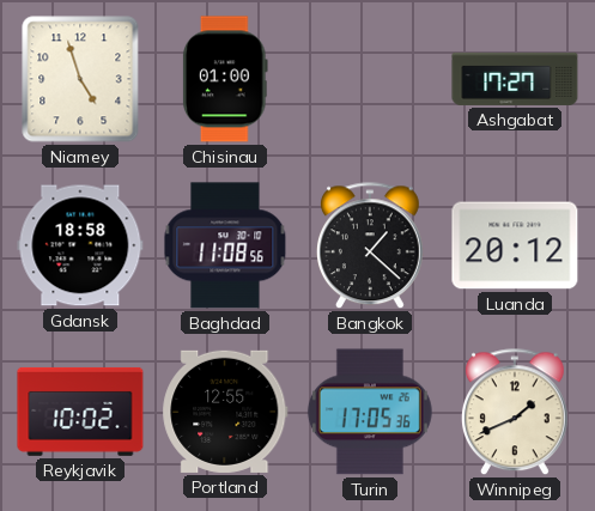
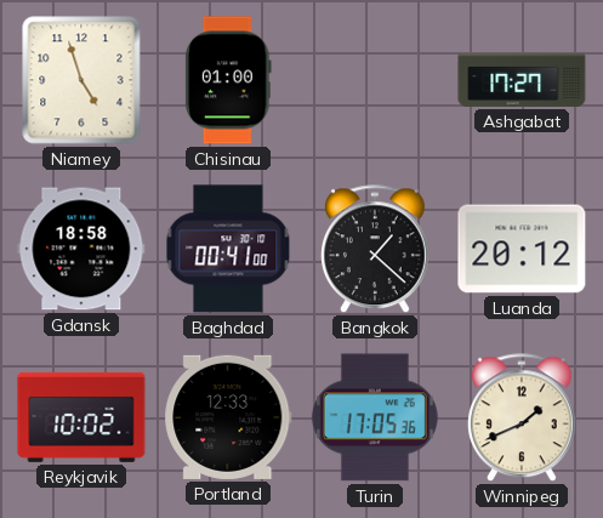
Baghdad: 11:08 -> 00:41 (228, 249)
Portland: 12:55 -> 12:33 (228, 417)
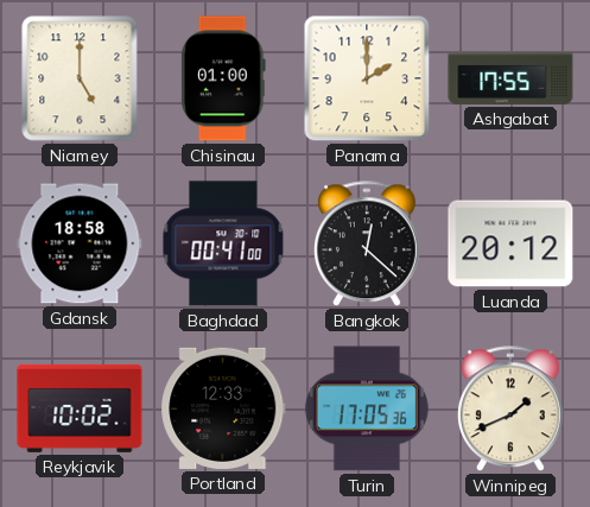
Niamey: 4:57 -> 5:00 (80, 78)
Panama: none -> 2:00 (367, 78)
Ashgabat: 17:27 -> 17:55 (510, 78)
Bangkok: 1:22 -> 12:22 (367, 245)
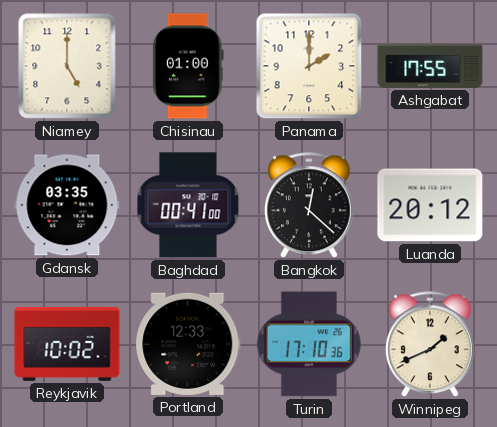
Gdansk: 18:58 -> 03:35 (67, 205)
Turin: 17:05 -> 17:10 (309, 344)
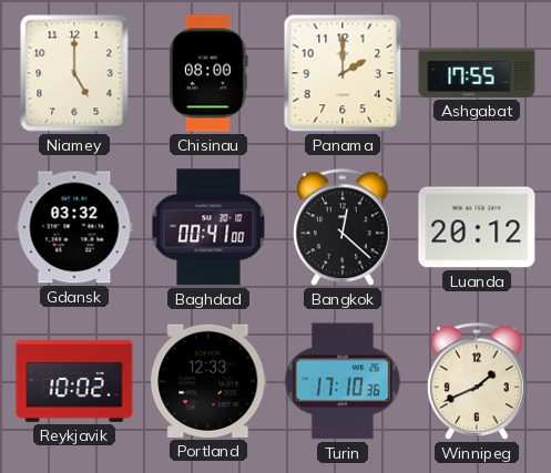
Chisinau: 01:00 -> 08:00 (210, 73)
Gdansk: 03:35 -> 03:32 (74, 227)
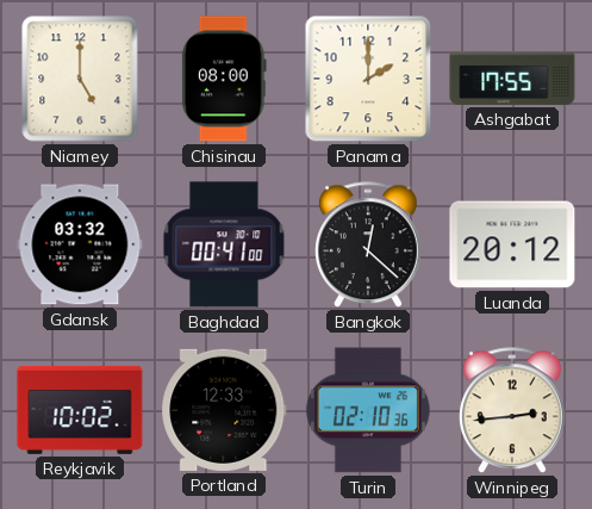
Turin: 17:10 -> 02:10 (368, 410)
Winnipeg: 1:41 -> 2:44 (512, 411)
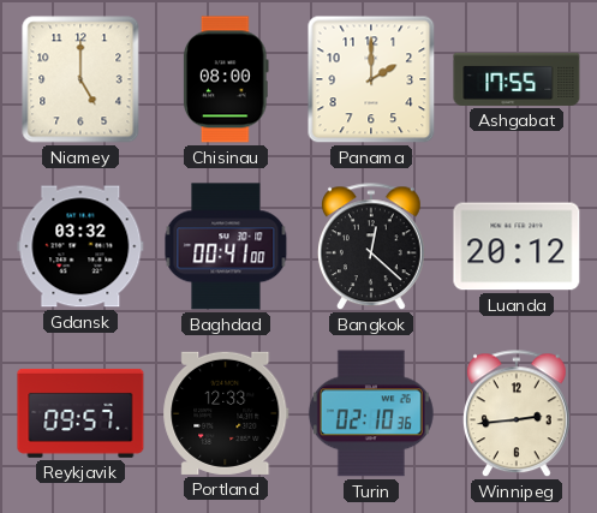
Reykjavik: 10:02 -> 09:57 (80, 413)
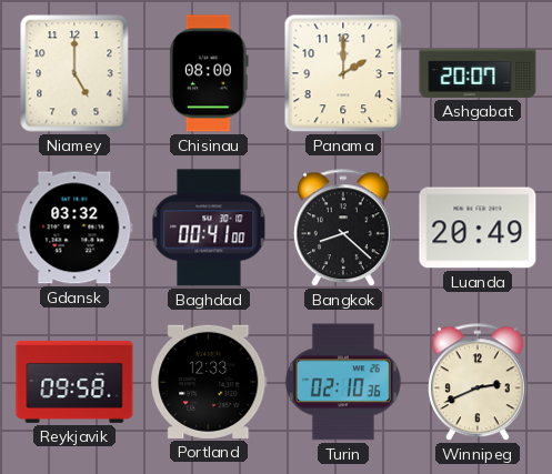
Ashgabat: 17:55 -> 20:07 (478, 73)
Bangkok: 12:22 -> 8:22 (343, 229)
Luanda: 20:12 -> 20:49 (478, 228)
Reykjavik: 09:57 -> 09:58 (74, 382)
Winnipeg: 2:44 -> 2:41 (478, 383)
